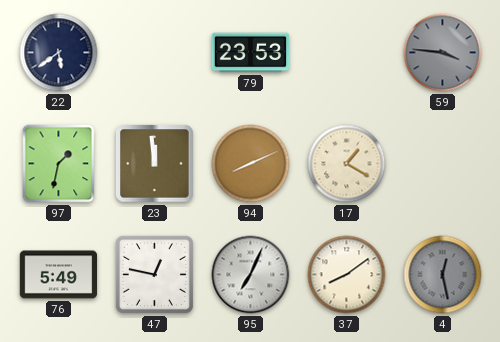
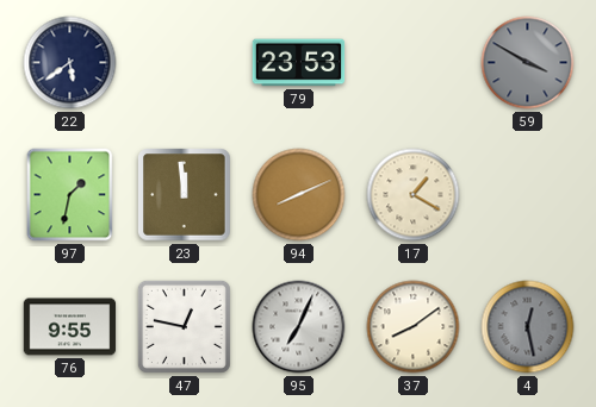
59: 3:46 -> 3:50 (528, 63)
76: 5:49 -> 9:55 (70, 327)
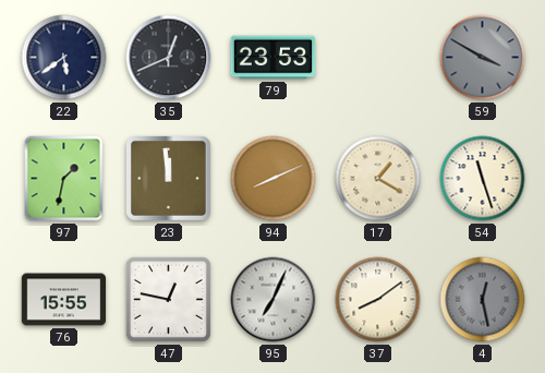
35: none -> 12:41 (169, 58)
54: none -> 11:27 (483, 179)
76: 9:55 -> 15:55 (64, 300)
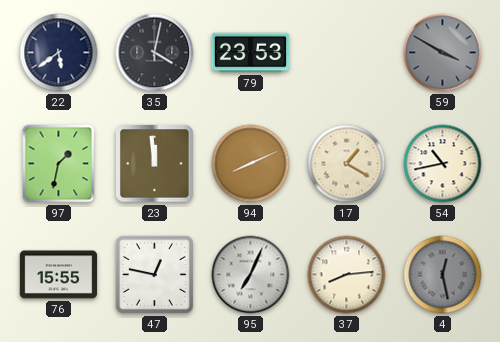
35: 12:41 -> 4:02 (155, 53)
54: 11:27 -> 10:43 (443, 164)
37: 8:09 -> 8:14 (347, 275)
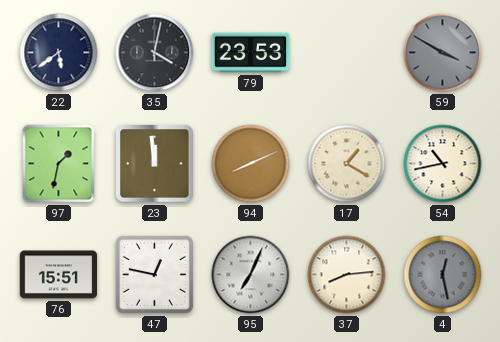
76: 15:55 -> 15:51 (59, 275)
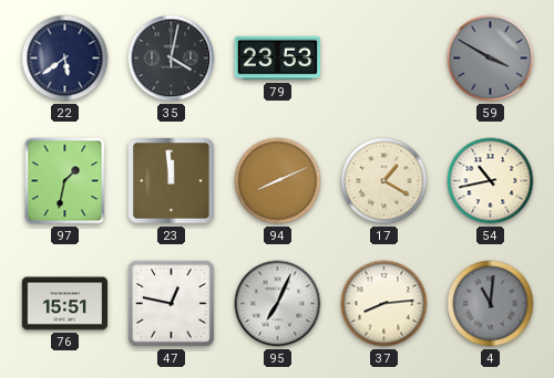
4: 12:28 -> 11:01 (491, 304)
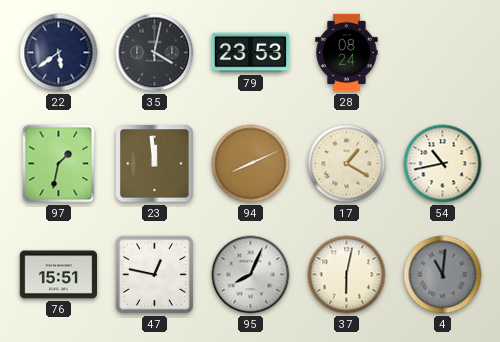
28: none -> 08:24 (347, 53)
59: 3:50 -> none (491, 59)
95: 7:04 -> 8:04 (251, 275)
37: 8:14 -> 6:02 (347, 275)
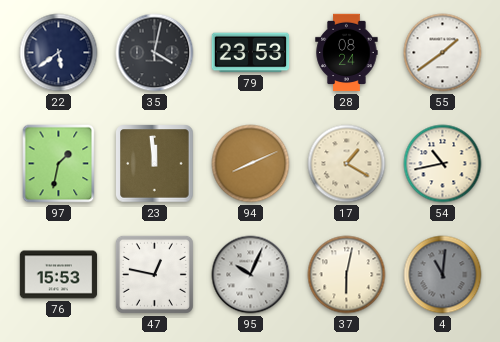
55: none -> 1:39 (443, 53)
76: 15:51 -> 15:53 (59, 275)
95: 8:04 -> 10:04 (251, 275)
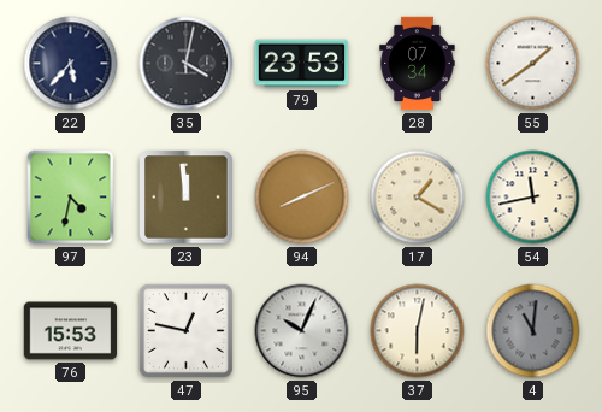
22: 5:39 -> 5:37 (71, 64)
28: 08:24 -> 07:34 (418, 64)
97: 1:32 -> 4:32 (71, 198)
54: 10:43 -> 11:43 (533, 198)
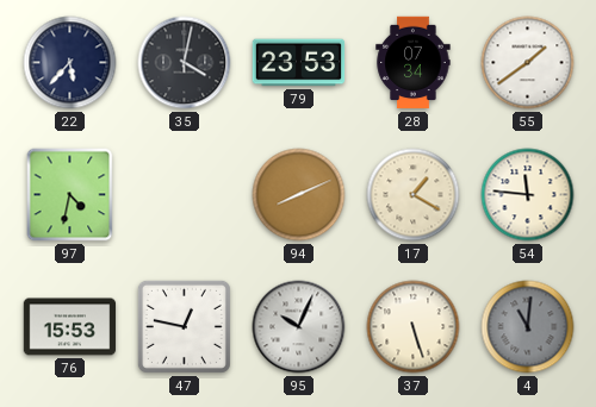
23: 11:59 -> none (187, 198)
54: 11:43 -> 11:46 (528, 195)
37: 6:02 -> 5:27 (414, 327)
